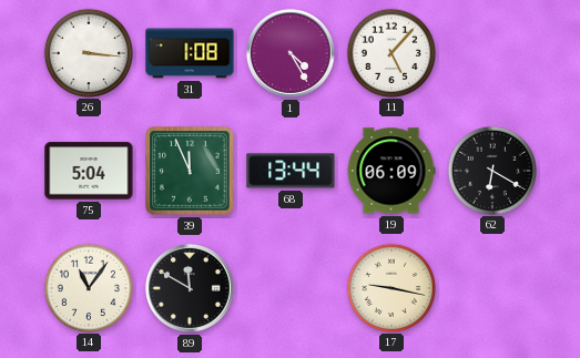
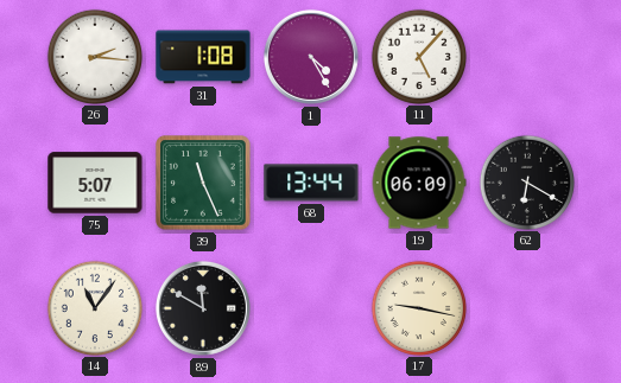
26: 3:16 -> 2:16 (94, 56)
75: 5:04 -> 5:07 (95, 183)
39: 11:56 -> 11:26 (203, 183)
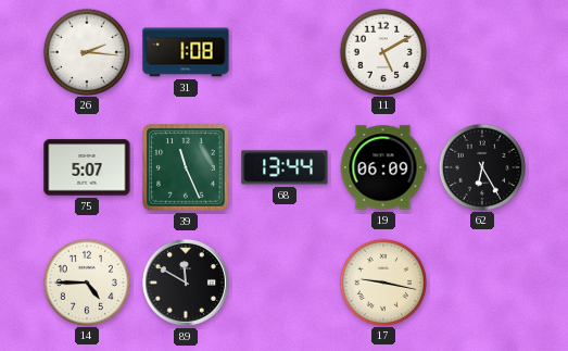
1: 4:25 -> none (311, 57)
11: 5:07 -> 5:10 (382, 51)
62: 6:20 -> 6:25 (481, 166)
14: 11:06 -> 4:45 (86, 281)
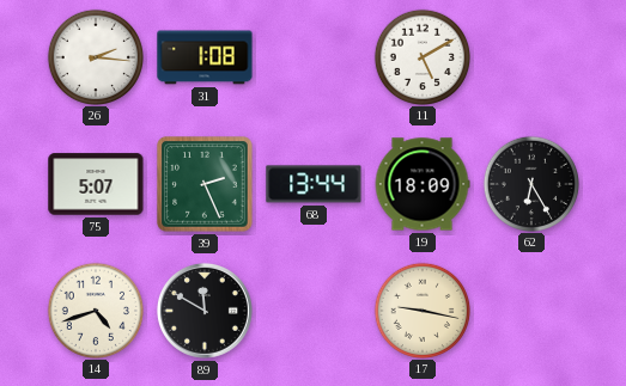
39: 11:26 -> 2:26 (205, 184)
19: 06:09 -> 18:09 (423, 184)
14: 4:45 -> 4:42 (95, 310)
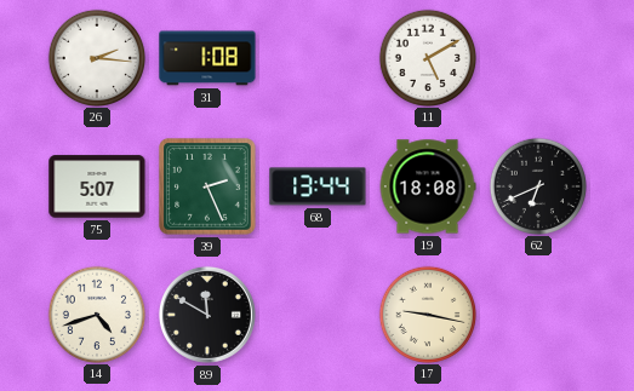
19: 18:09 -> 18:08 (428, 186)
62: 6:25 -> 6:41 (537, 185)
